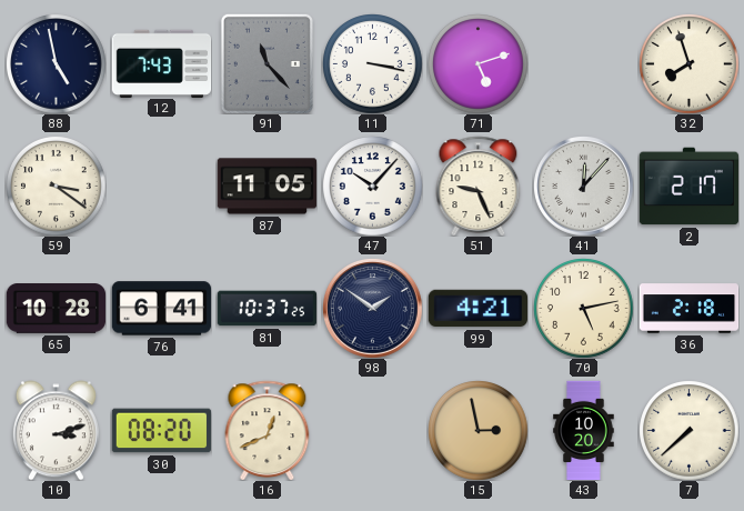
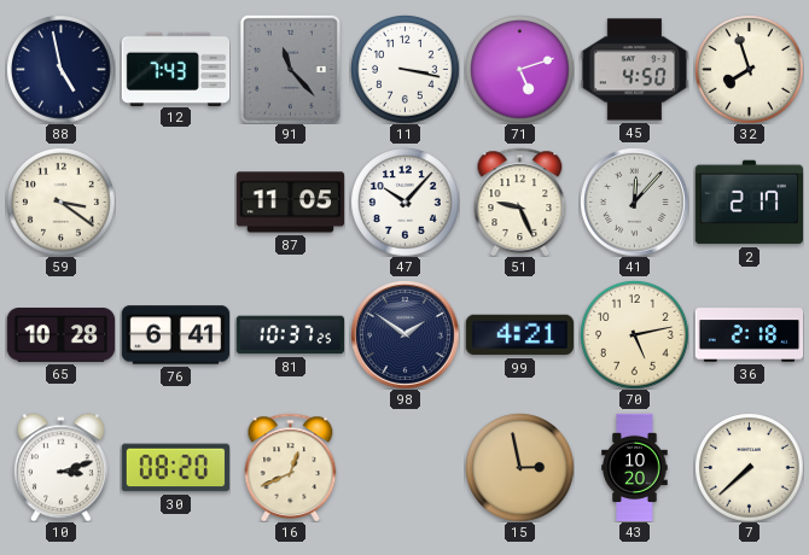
45: none -> 4:50 (634, 70)
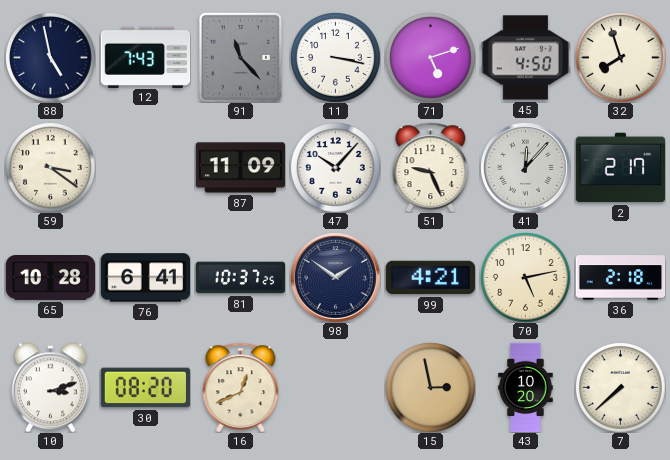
87: 11:05 -> 11:09 (240, 168)
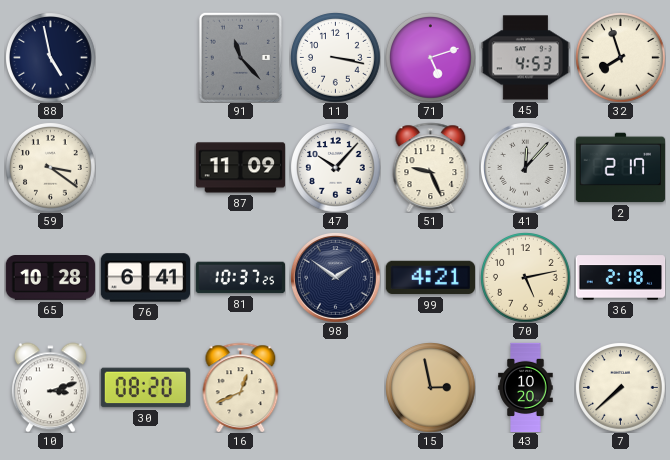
12: 7:43 -> none (145, 57)
45: 4:50 -> 4:53 (525, 58)
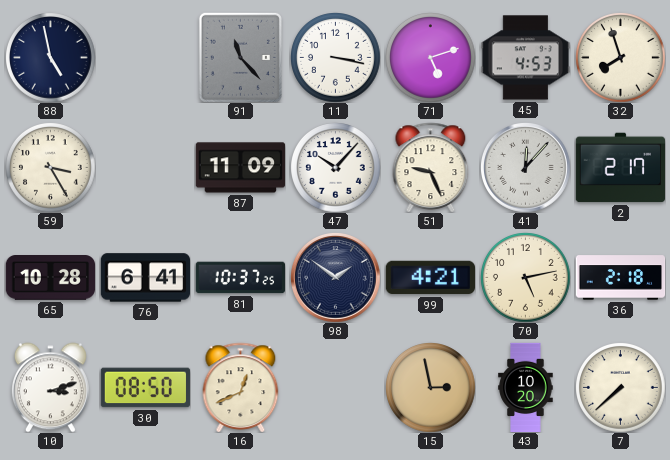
59: 3:21 -> 3:25 (51, 168)
30: 08:20 -> 08:50 (145, 388)
